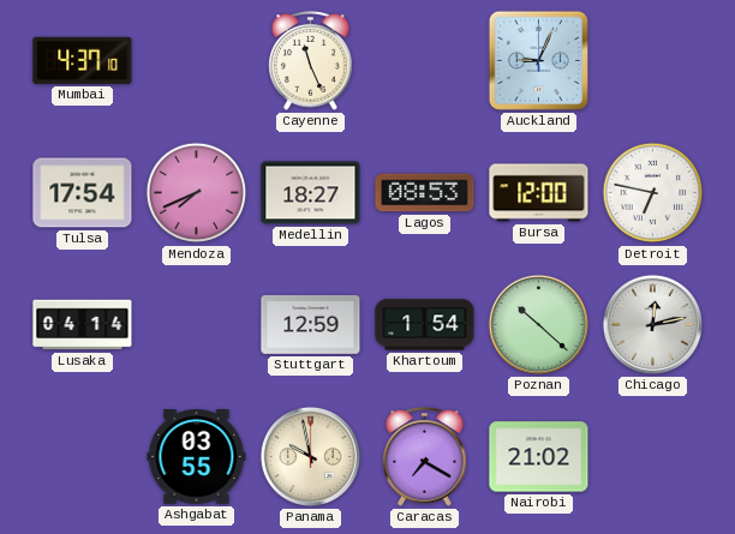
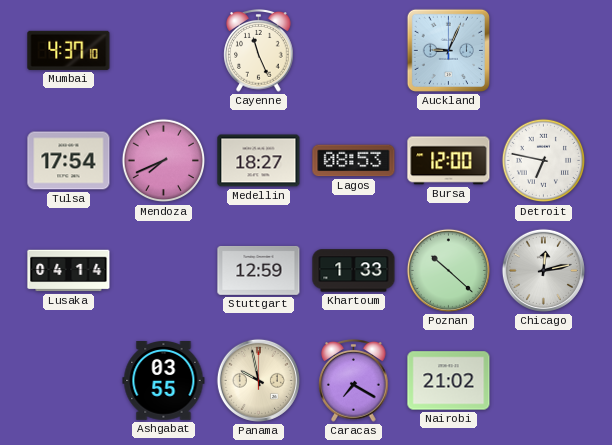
Khartoum: 1:54 -> 1:33 (354, 271)
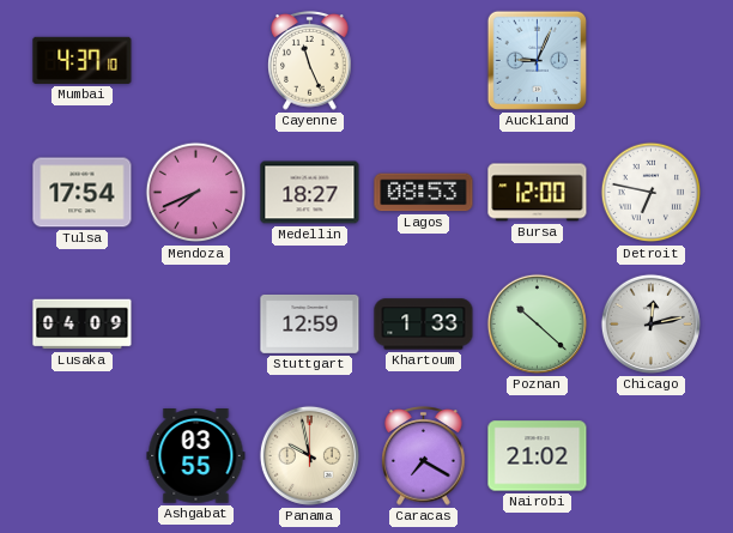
Lusaka: 04:14 -> 04:09 (83, 325)
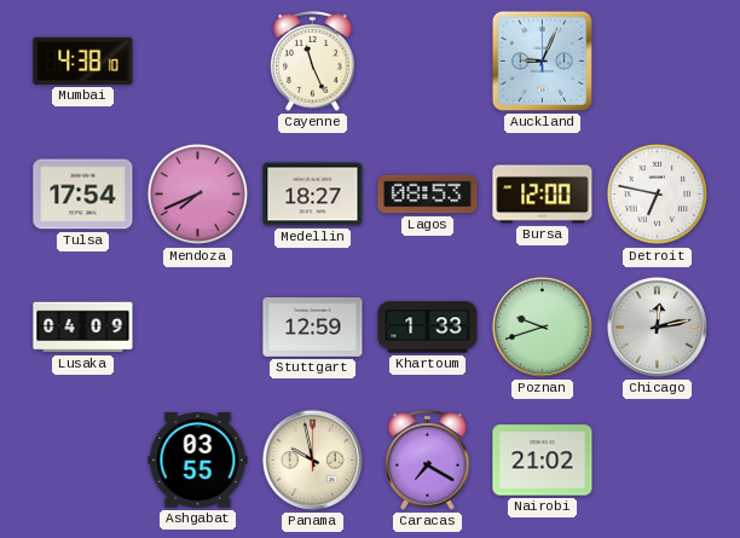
Mumbai: 4:37 -> 4:38 (83, 60)
Poznan: 10:22 -> 9:42 (542, 326)
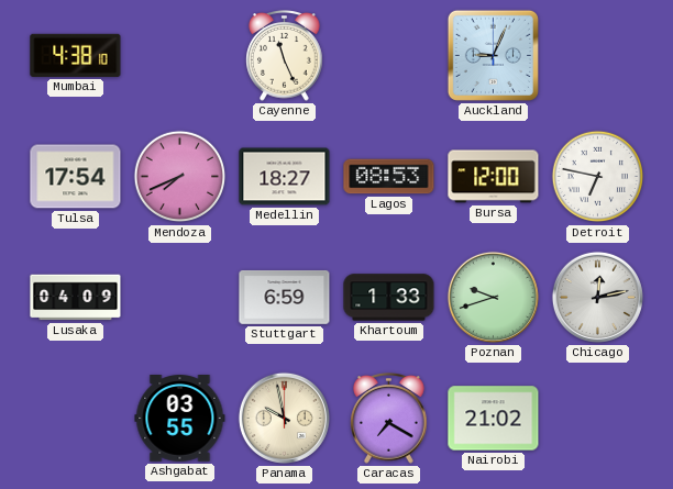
Stuttgart: 12:59 -> 6:59 (285, 297)
